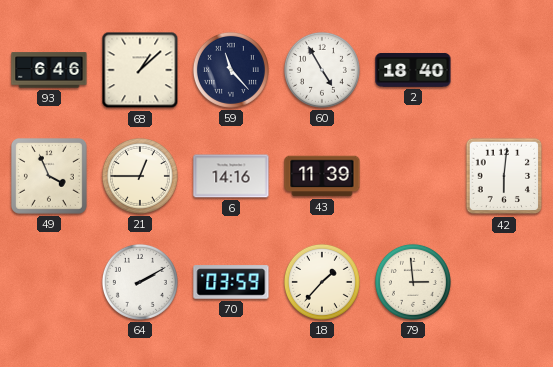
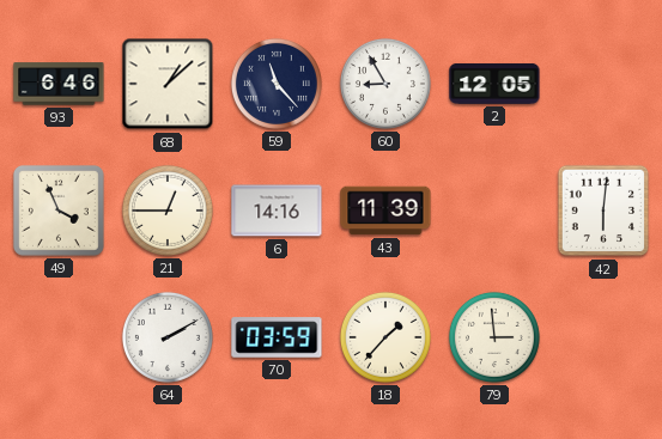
60: 4:55 -> 8:55 (385, 84)
2: 18:40 -> 12:05 (494, 84)
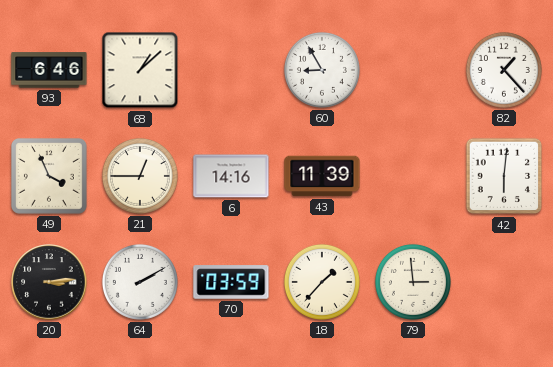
59: 11:23 -> none (277, 84)
2: 12:05 -> none (494, 84)
82: none -> 1:23 (504, 70)
20: none -> 3:14 (49, 282)
